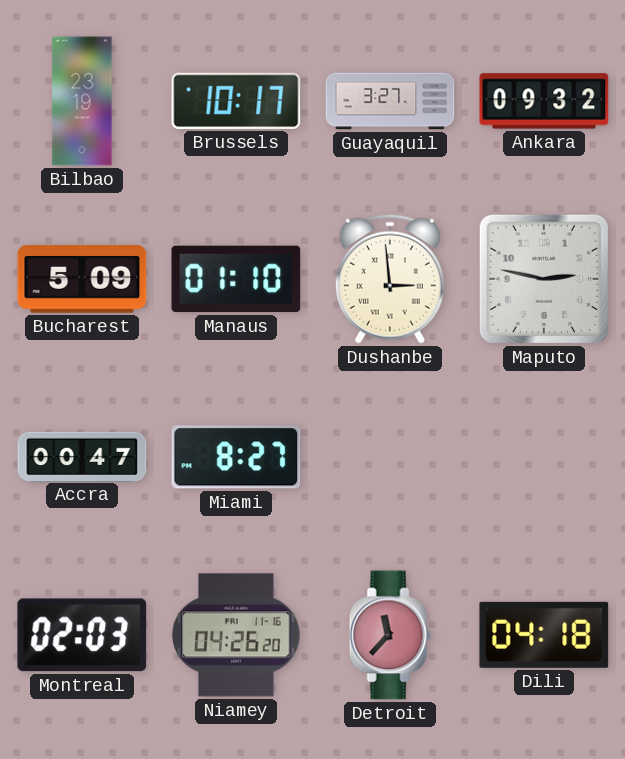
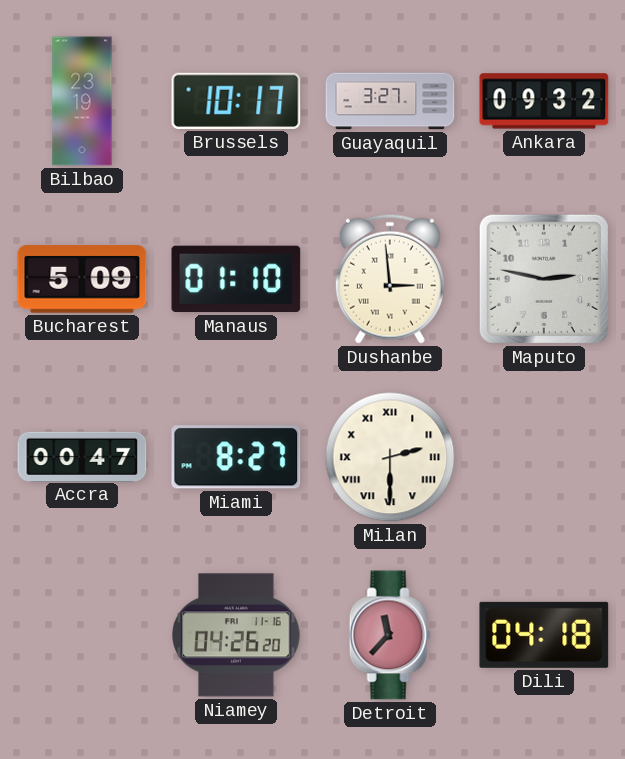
Milan: none -> 2:30 (390, 457)
Montreal: 02:03 -> none (82, 635)
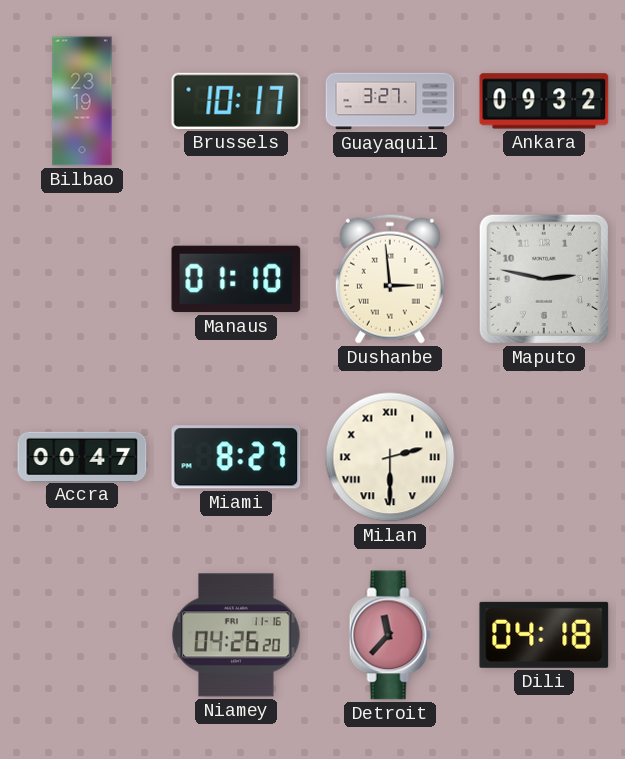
Bucharest: 5:09 -> none (82, 279)
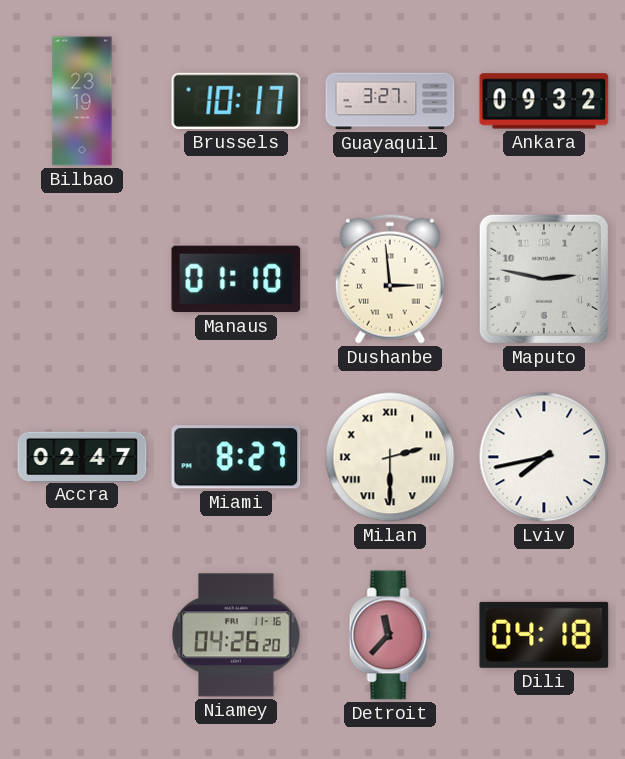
Accra: 00:47 -> 02:47 (82, 456)
Lviv: none -> 7:43 (544, 457)
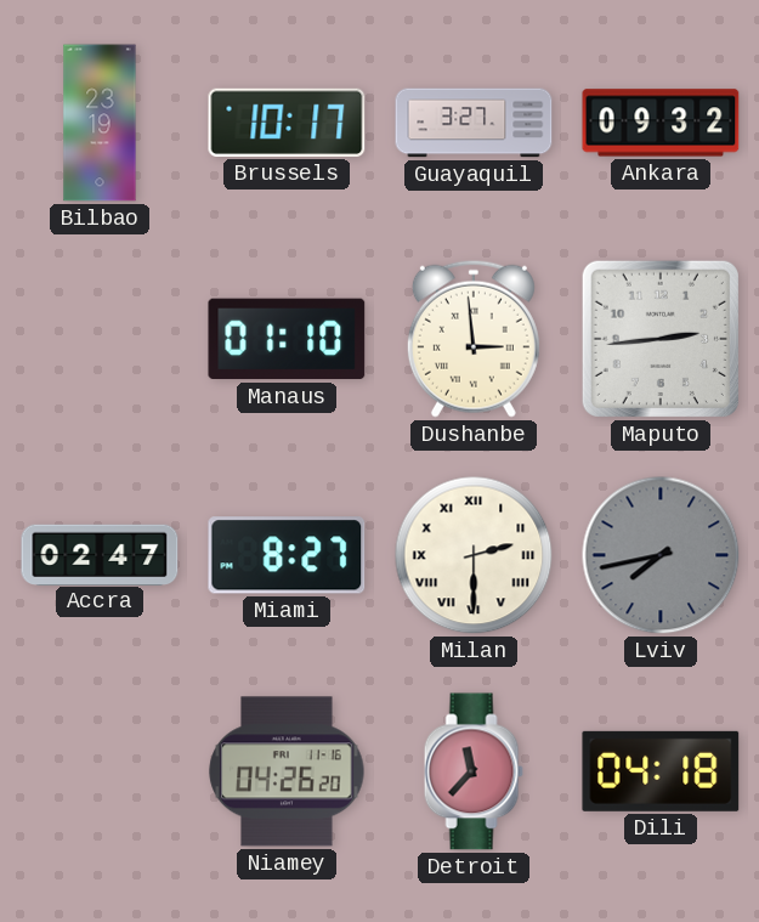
Maputo: 2:47 -> 2:44 (661, 339)
Lviv dial: white -> grey (661, 555)
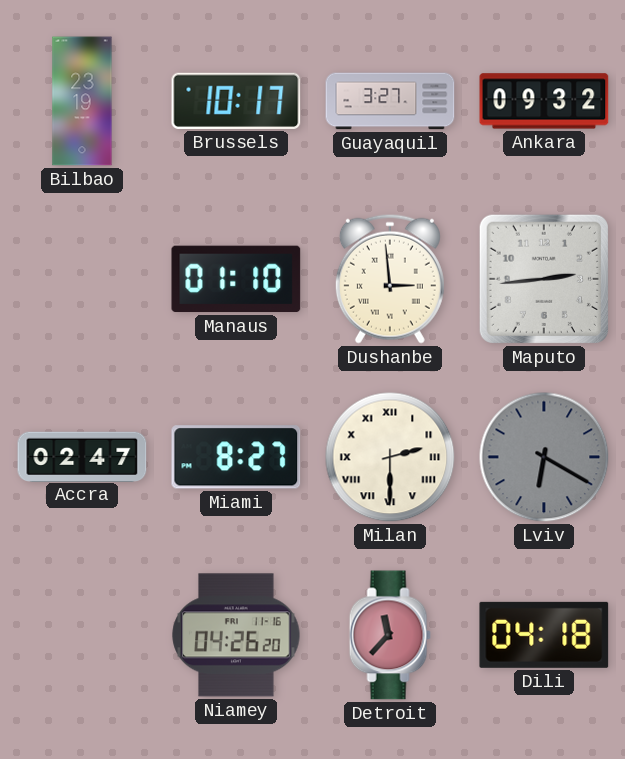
Lviv: 7:43 -> 6:20 (544, 457)
